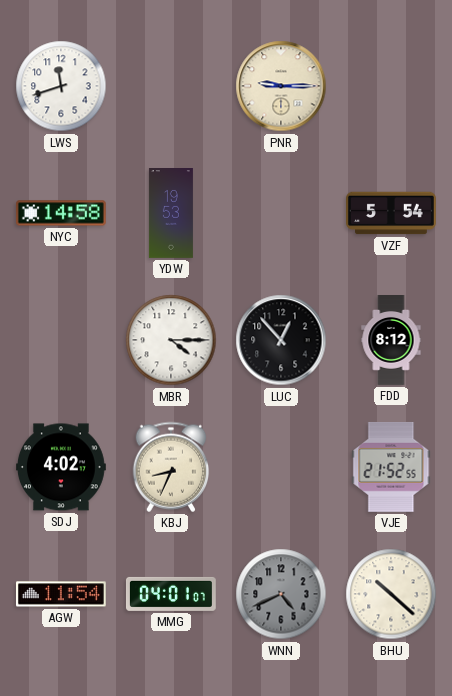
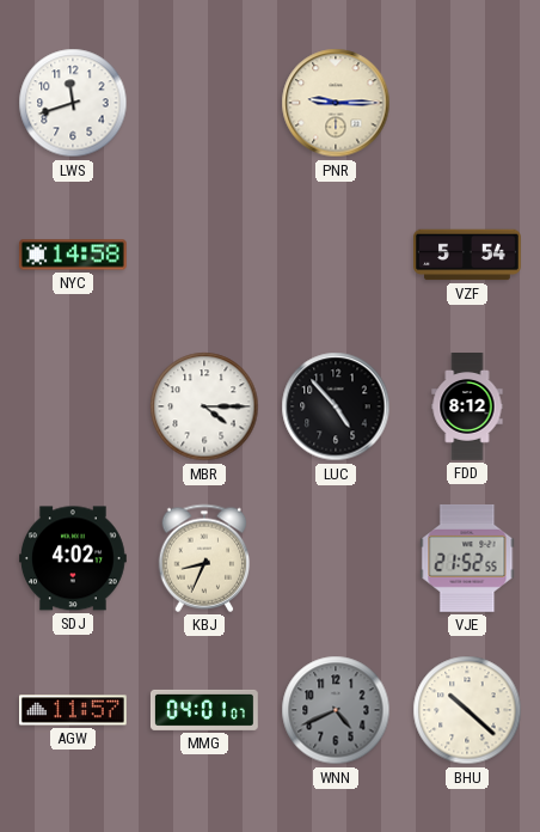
YDW: 19:53 -> none (171, 214)
LUC: 12:53 -> 4:53 (336, 406)
AGW: 11:54 -> 11:57 (74, 710)
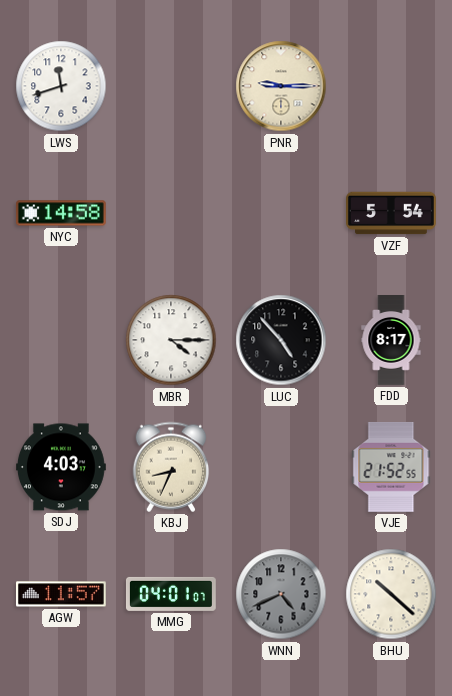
FDD: 8:12 -> 8:17 (391, 341)
SDJ: 4:02 -> 4:03 (62, 467)
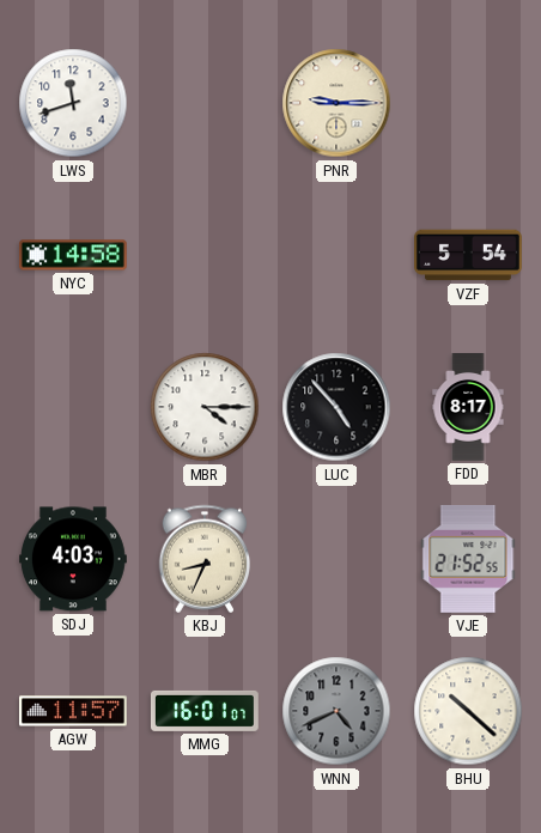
MMG: 04:01 -> 16:01 (205, 711)
